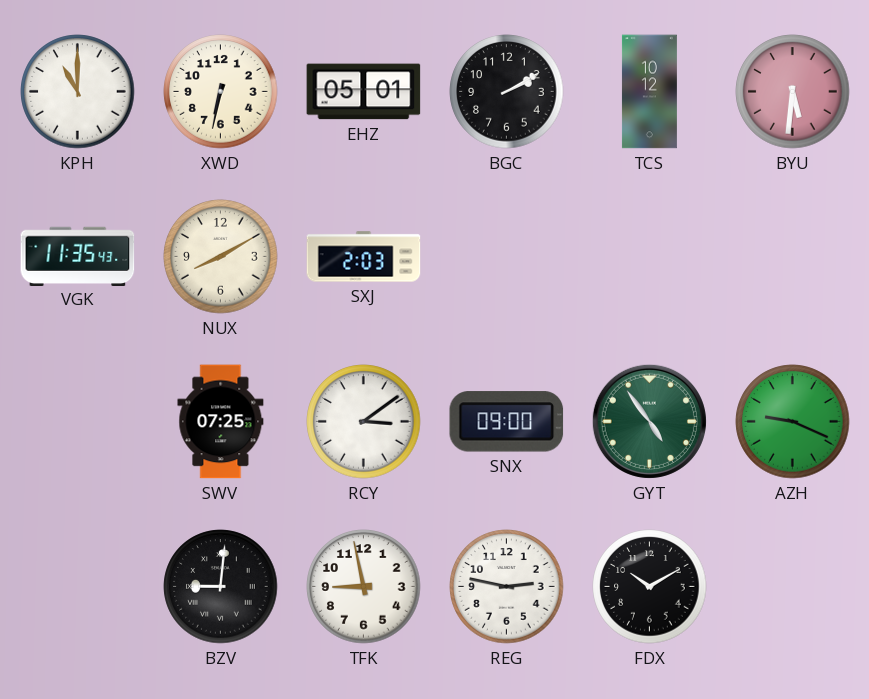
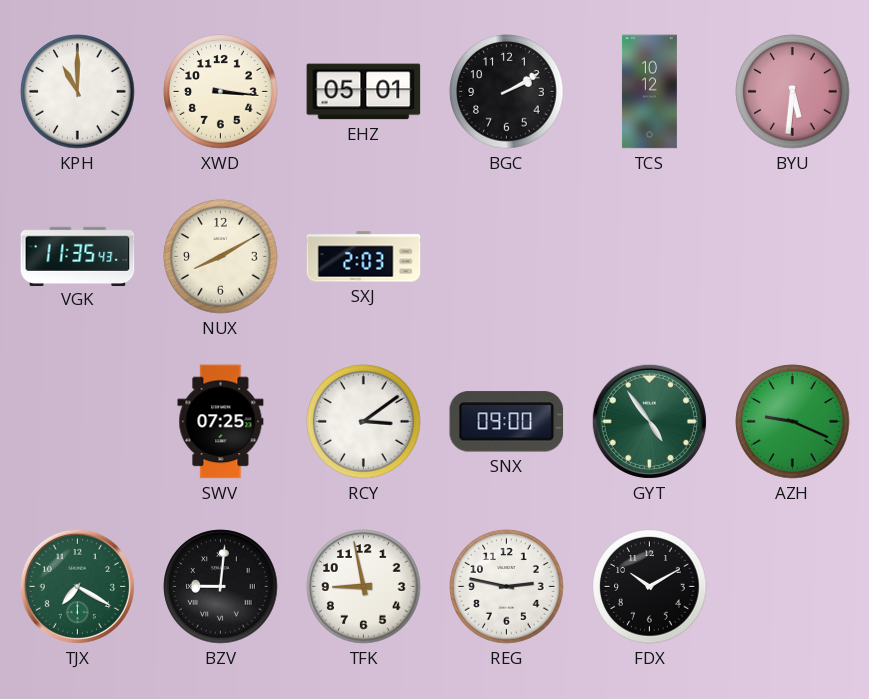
XWD: 6:32 -> 3:16 (221, 92)
TJX: none -> 7:20 (77, 586)
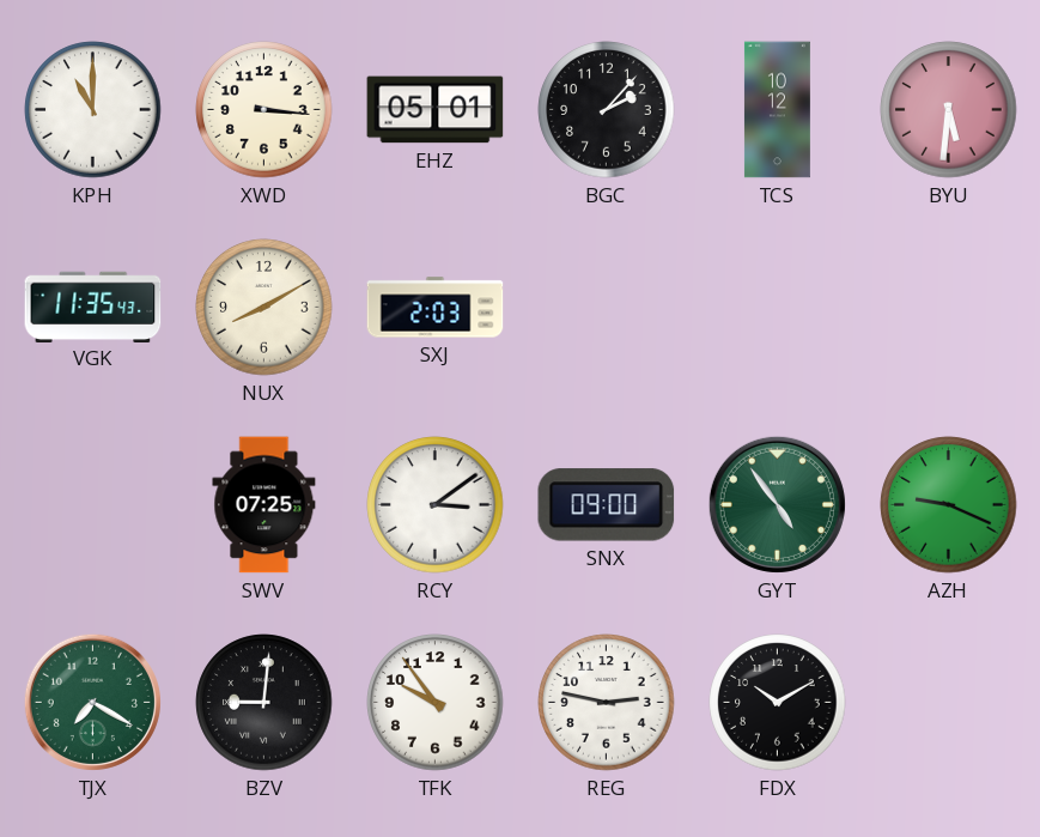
BGC: 2:10 -> 2:07 (607, 110)
TFK: 8:58 -> 9:54 (436, 703)
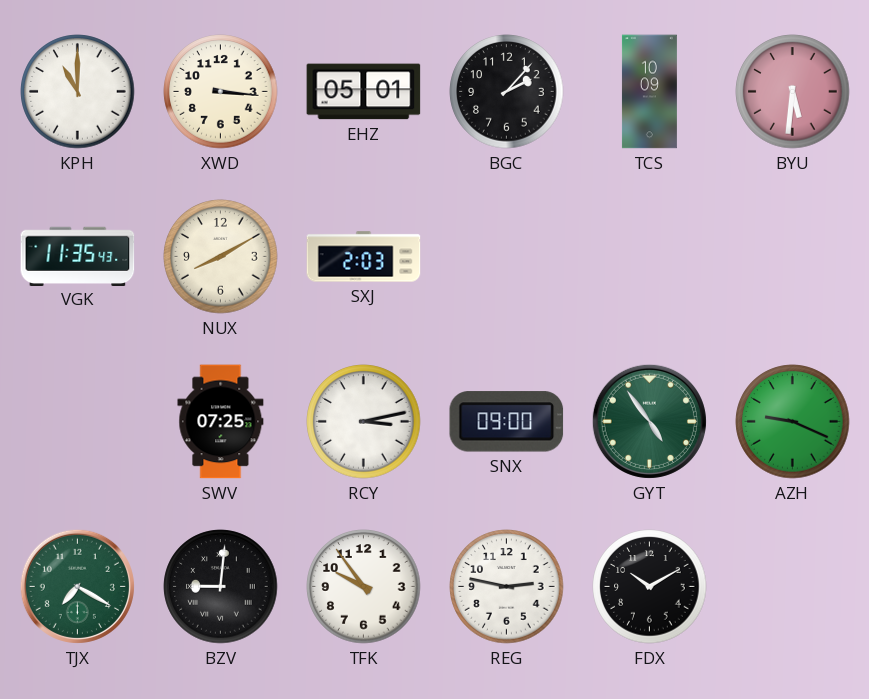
TCS: 10:12 -> 10:09 (649, 92)
RCY: 3:09 -> 3:13 (364, 422)
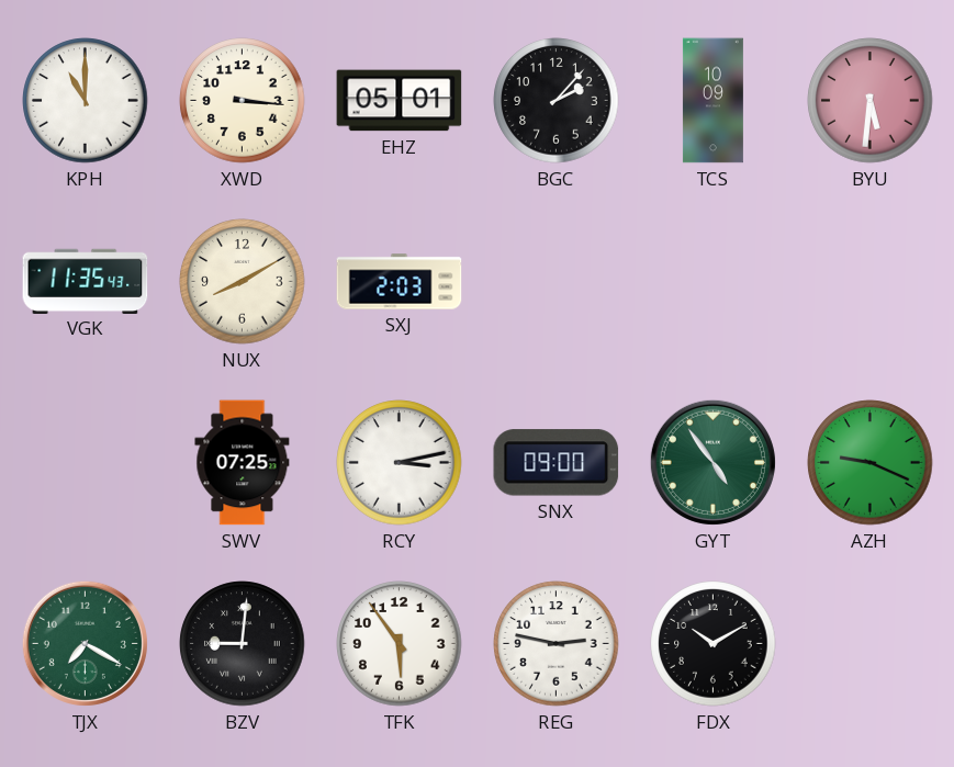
TFK: 9:54 -> 5:54 (400, 644)
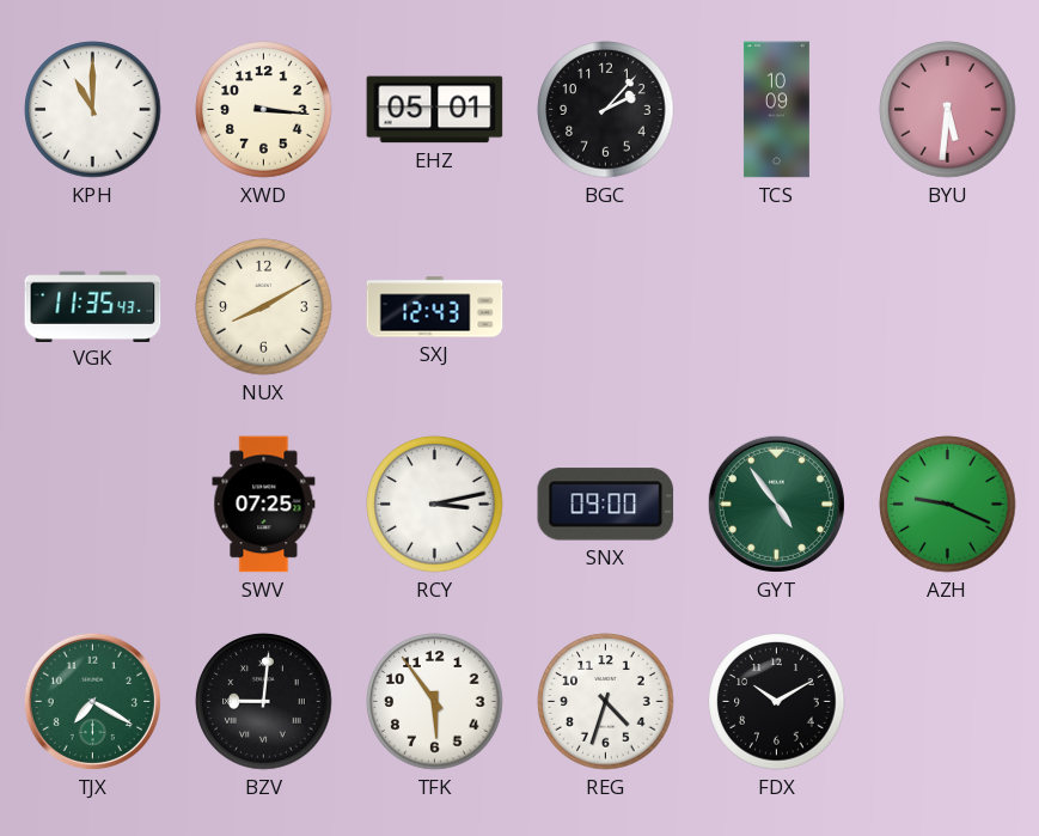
SXJ: 2:03 -> 12:43 (435, 307)
REG: 2:47 -> 4:33 (606, 702)
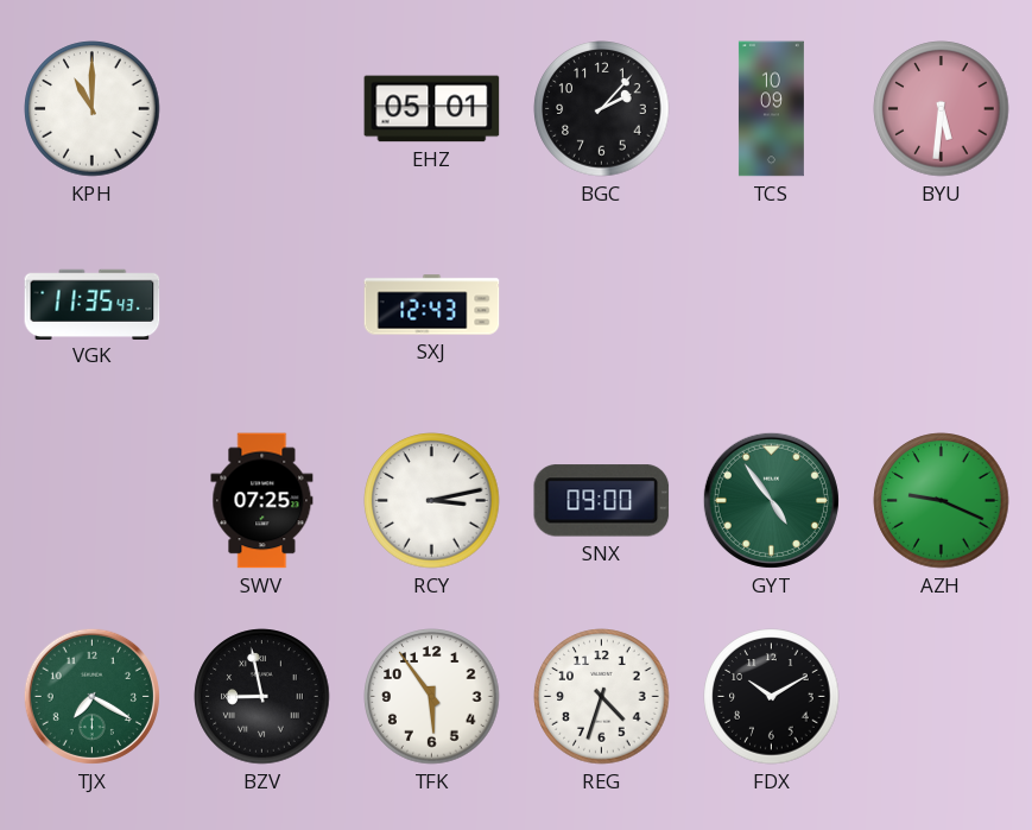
XWD: 3:16 -> none (264, 110)
NUX: 8:10 -> none (264, 307)
BZV: 9:01 -> 8:58 (262, 697)
